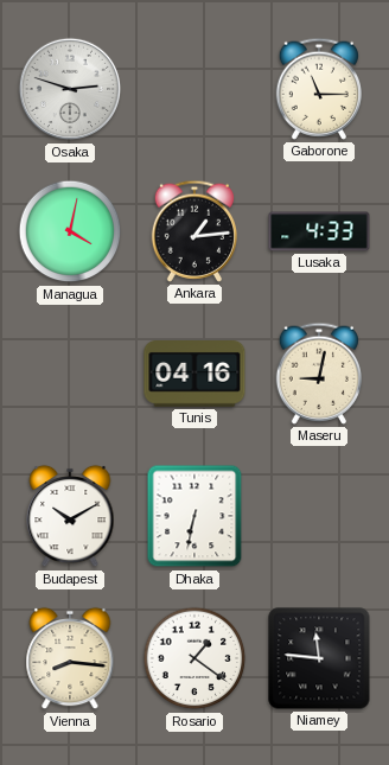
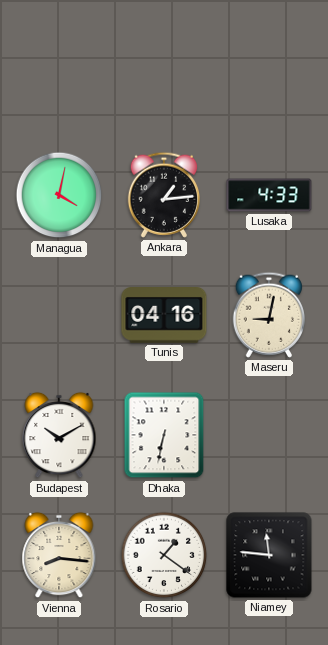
Osaka: 2:48 -> none (70, 89)
Gaborone: 11:15 -> none (318, 89)
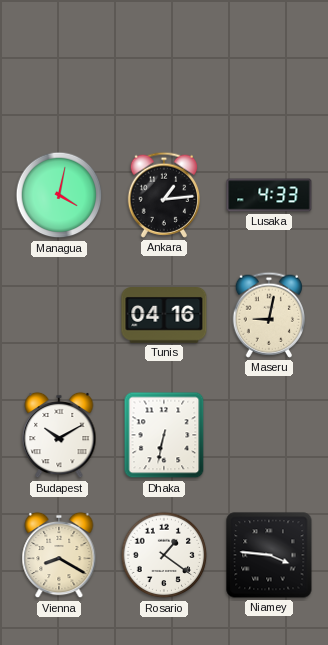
Vienna: 8:16 -> 8:20 (59, 555)
Niamey: 11:46 -> 3:46 (269, 555)
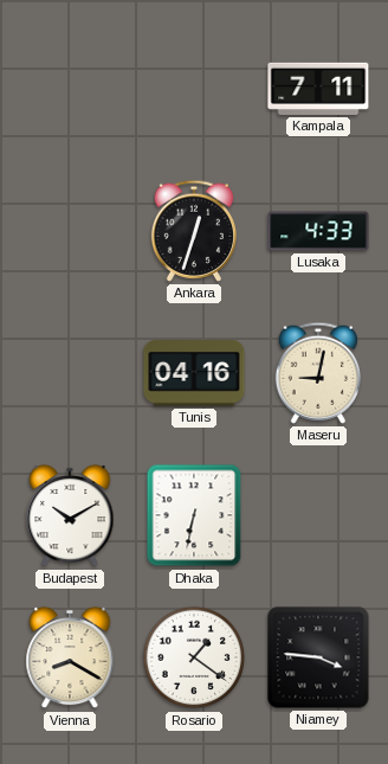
Kampala: none -> 7:11 (318, 89)
Managua: 4:02 -> none (59, 195)
Ankara: 1:14 -> 12:33 (193, 231)
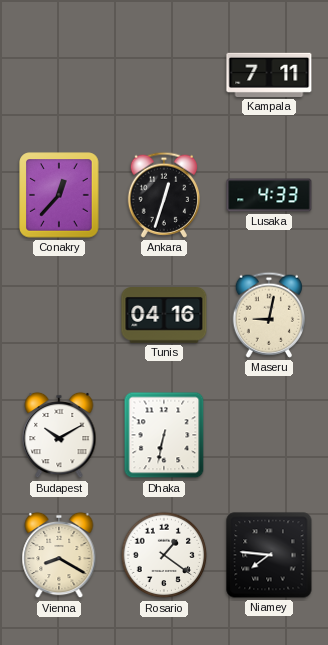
Conakry: none -> 12:37 (59, 195)
Niamey: 3:46 -> 7:46 (269, 555)
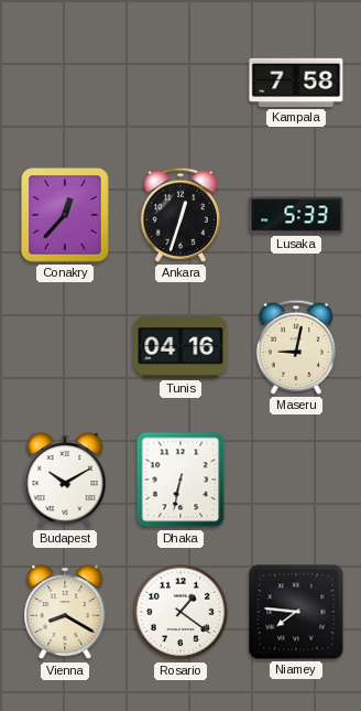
Kampala: 7:11 -> 7:58 (296, 83)
Lusaka: 4:33 -> 5:33 (296, 215)
